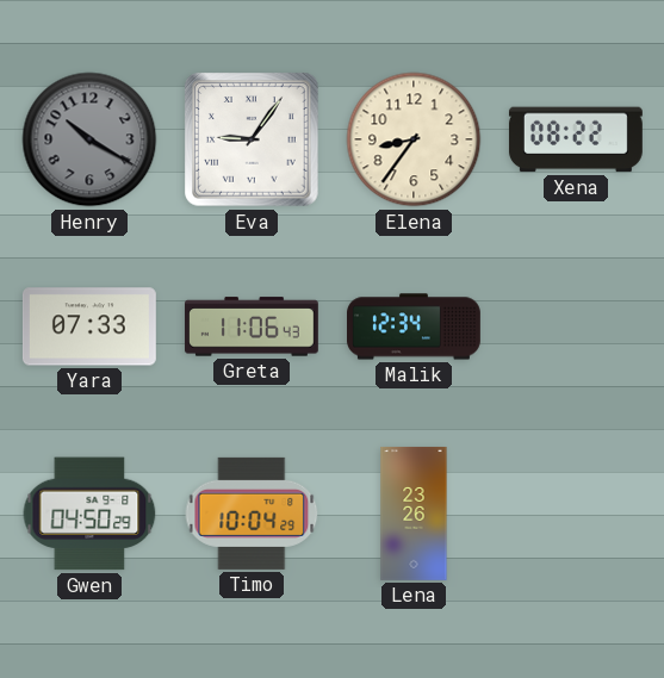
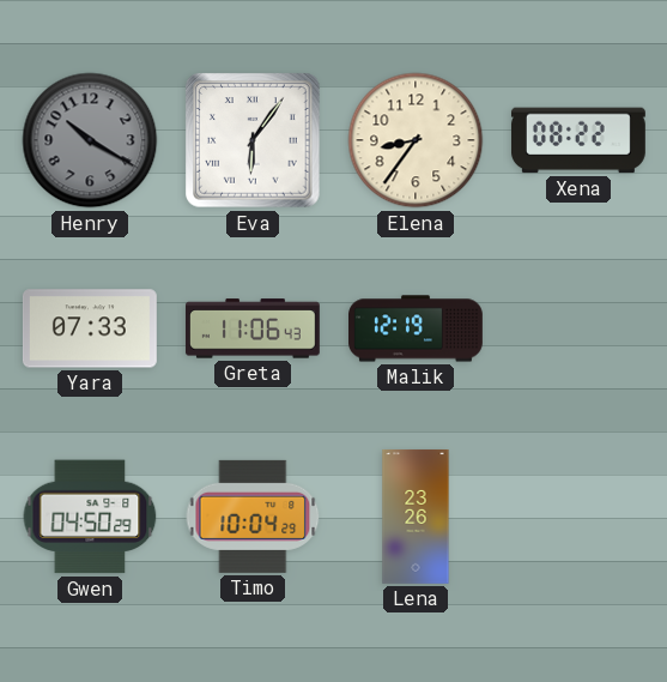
Eva: 9:06 -> 6:06 (253, 140)
Malik: 12:34 -> 12:19 (417, 328)
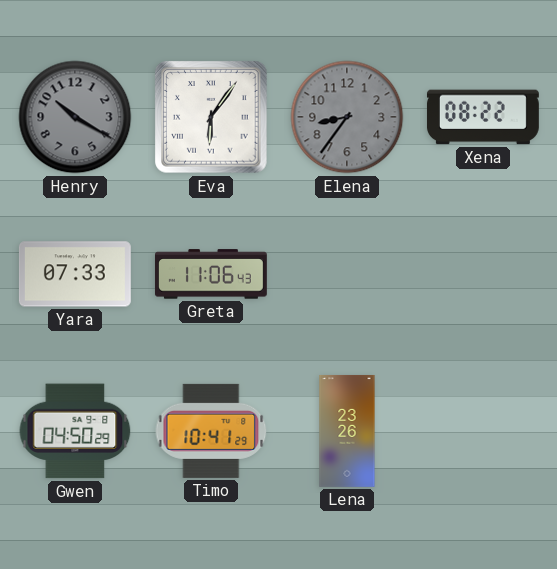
Elena dial: cream -> grey (347, 117)
Malik: 12:19 -> none (417, 328)
Timo: 10:04 -> 10:41 (211, 431)
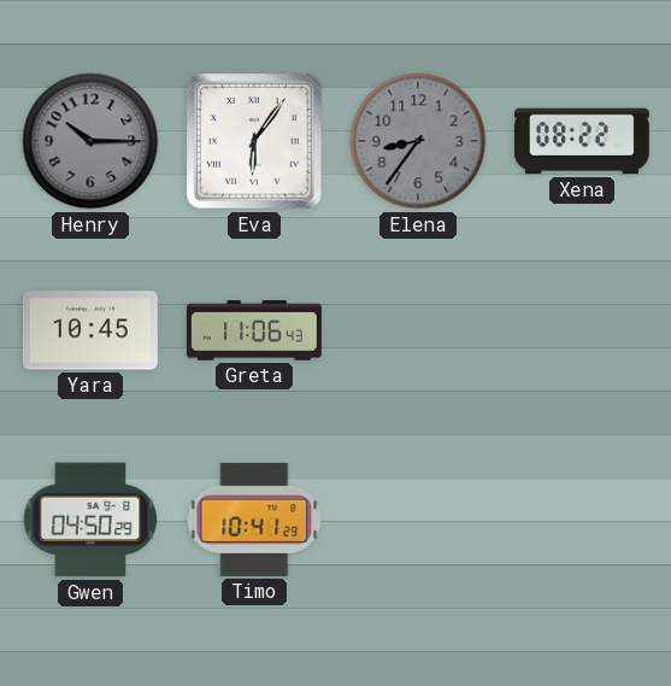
Henry: 10:20 -> 10:15 (90, 141)
Yara: 07:33 -> 10:45 (90, 330)
Lena: 23:26 -> none (347, 431)
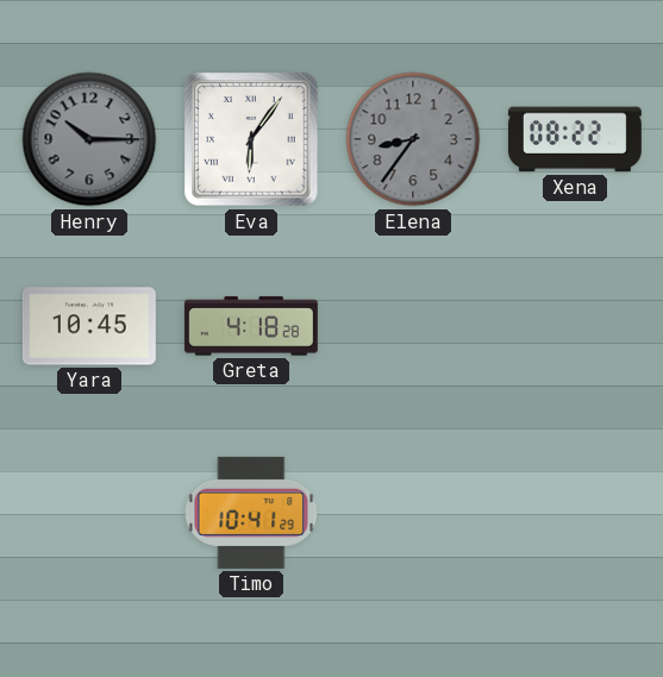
Greta: 11:06 -> 4:18 (251, 326)
Gwen: 04:50 -> none (90, 520)
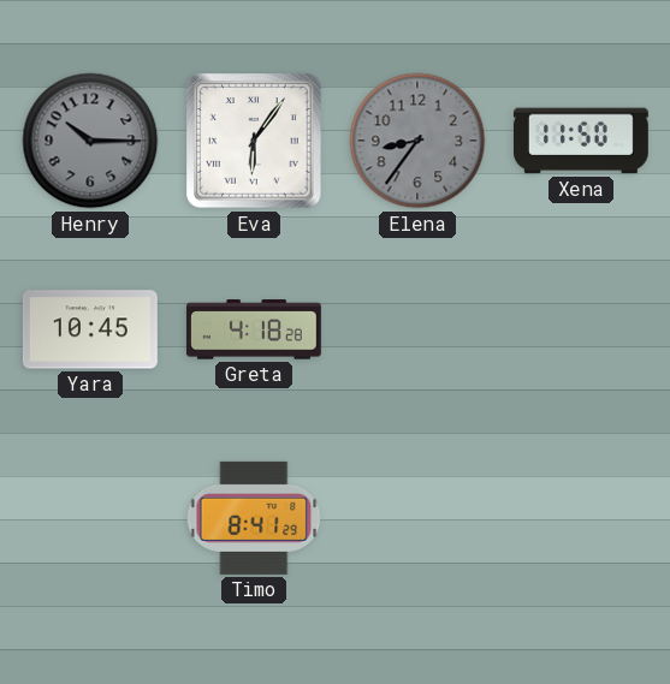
Xena: 08:22 -> 11:50 (581, 141)
Timo: 10:41 -> 8:41 (254, 518)
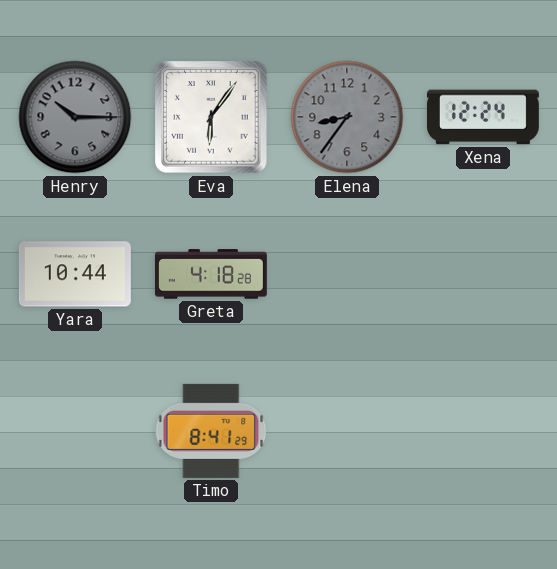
Xena: 11:50 -> 12:24 (483, 117)
Yara: 10:45 -> 10:44 (75, 274)
